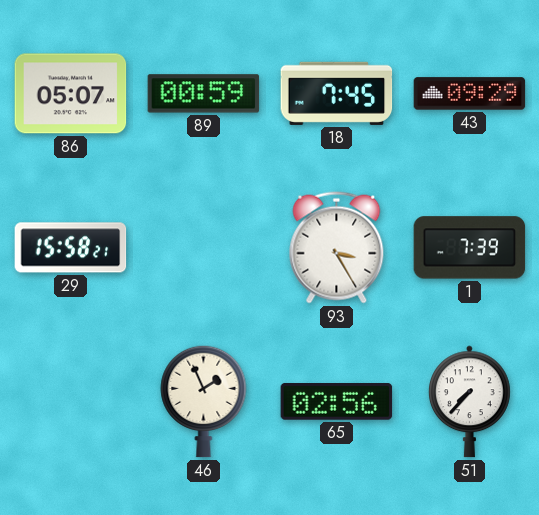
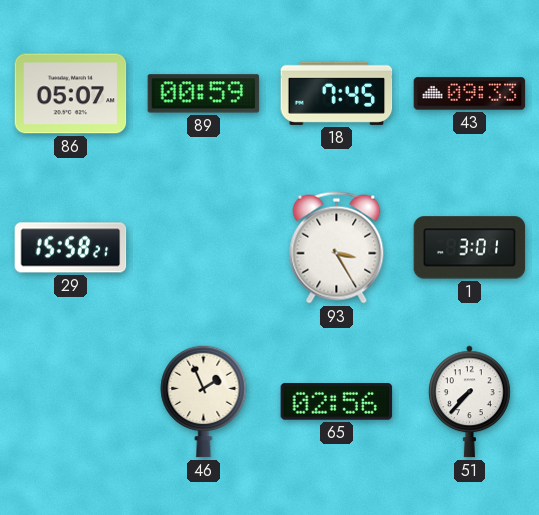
43: 09:29 -> 09:33 (470, 94)
1: 7:39 -> 3:01 (470, 248)
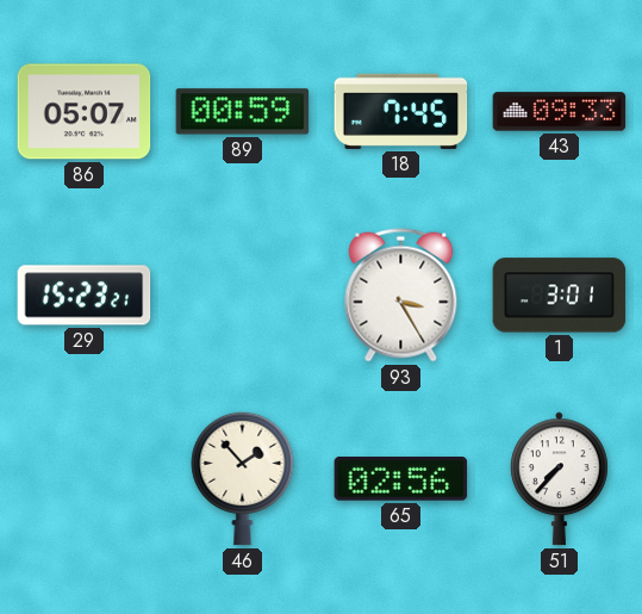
29: 15:58 -> 15:23 (85, 296)
46: 1:56 -> 1:53 (243, 478)
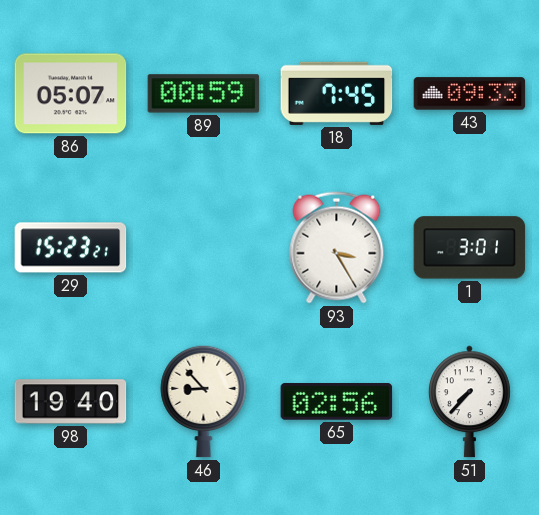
98: none -> 19:40 (71, 402)
46: 1:53 -> 8:53 (204, 401)
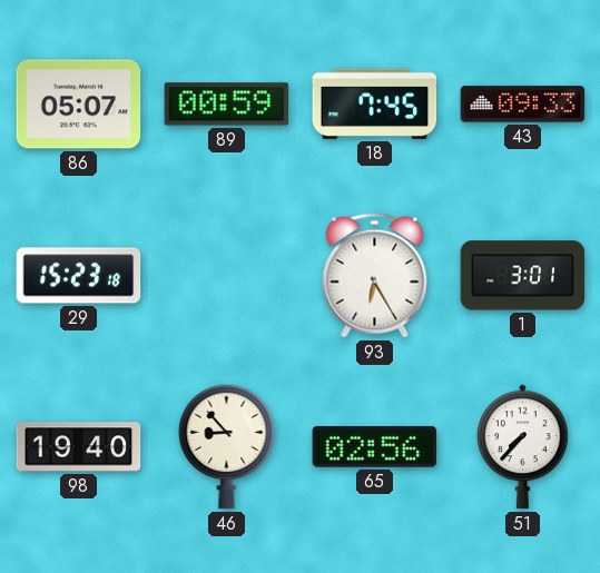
29: 15:23:21 -> 15:23:18 (79, 276)
93: 3:25 -> 6:25 (375, 276)
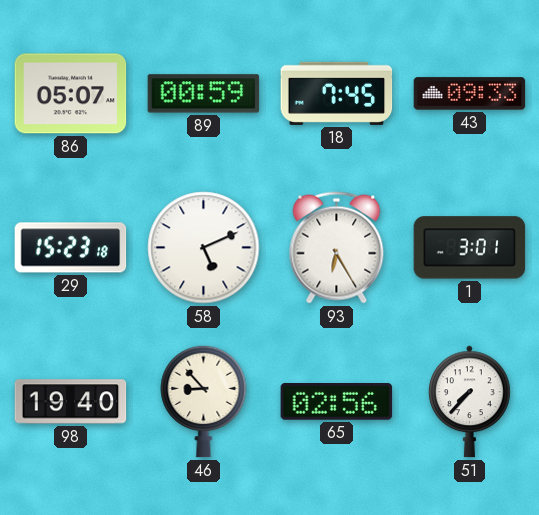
58: none -> 5:11 (204, 248)
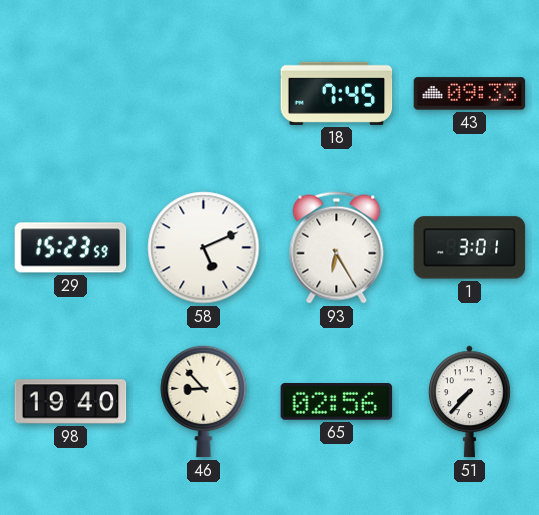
86: 05:07 -> none (71, 94)
89: 00:59 -> none (204, 94)
29: 15:23:18 -> 15:23:59 (71, 248)
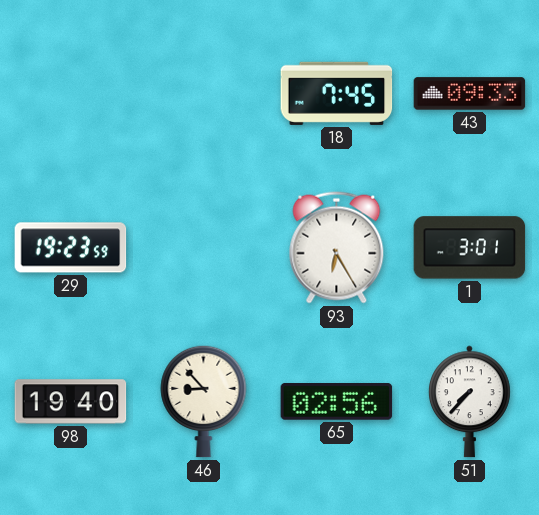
29: 15:23 -> 19:23 (71, 248)
58: 5:11 -> none (204, 248)
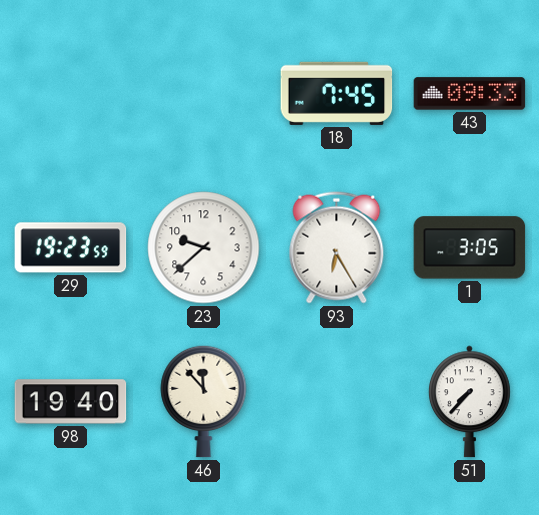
23: none -> 9:38 (204, 248)
1: 3:01 -> 3:05 (470, 248)
46: 8:53 -> 11:53 (204, 401)
65: 02:56 -> none (337, 402)
